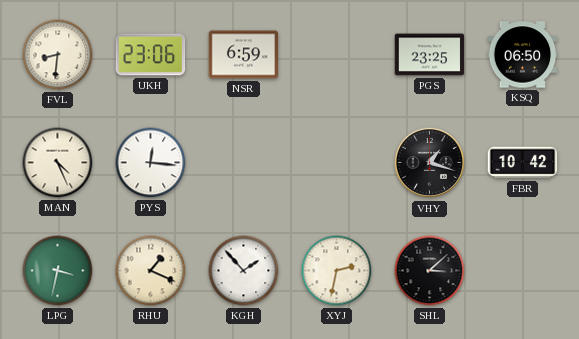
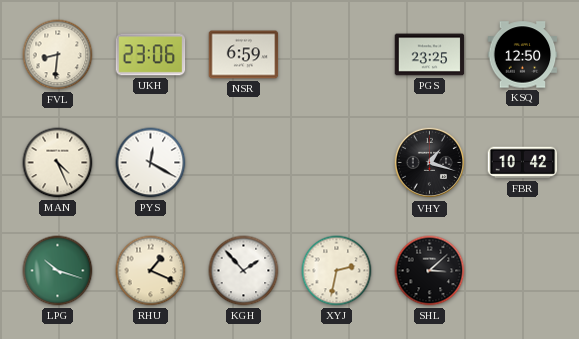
KSQ: 06:50 -> 12:50 (523, 55)
PYS: 12:16 -> 12:20 (151, 163)
LPG: 3:32 -> 10:18 (58, 271)
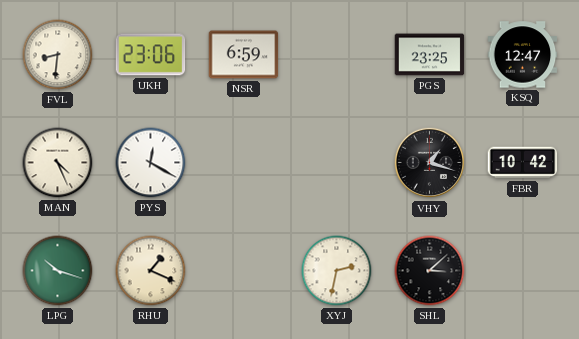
KSQ: 12:50 -> 12:47 (523, 55)
KGH: 1:53 -> none (244, 271)
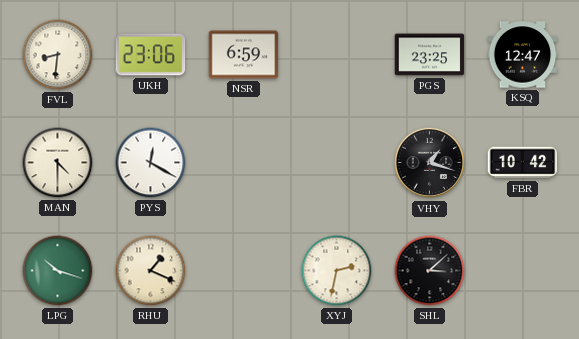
MAN: 4:26 -> 4:30 (58, 163)
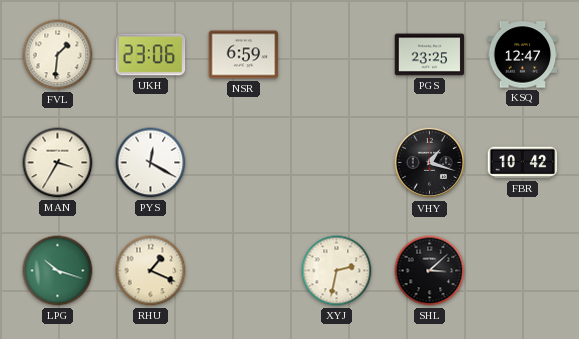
FVL: 8:31 -> 1:31 (58, 55)
MAN: 4:30 -> 3:35 (58, 163)
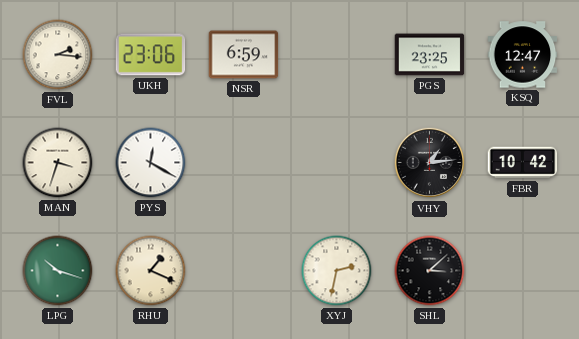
FVL: 1:31 -> 2:16 (58, 55)
MAN: 3:35 -> 3:33 (58, 163)
VHY: 1:18 -> 1:14 (430, 163)
